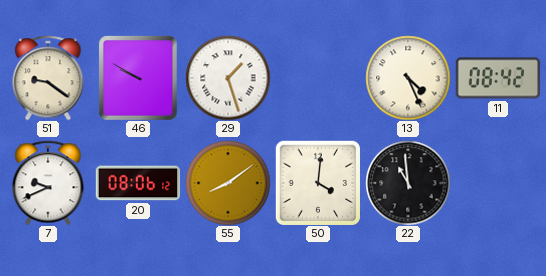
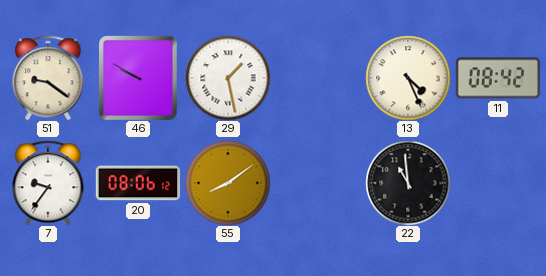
29: 1:27 -> 1:28 (228, 78)
7: 9:41 -> 9:36 (48, 183)
50: 4:01 -> none (317, 182)
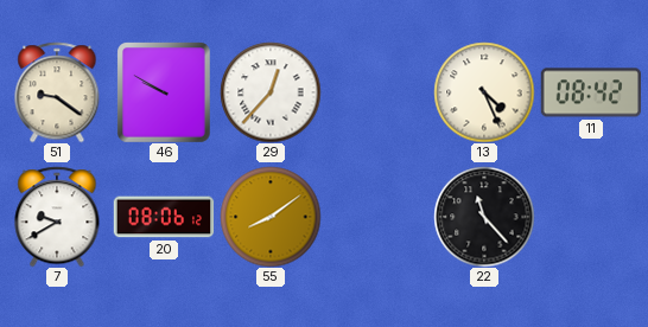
29: 1:28 -> 12:37 (271, 92)
7: 9:36 -> 9:40 (57, 217)
22: 10:59 -> 11:23 (484, 217)
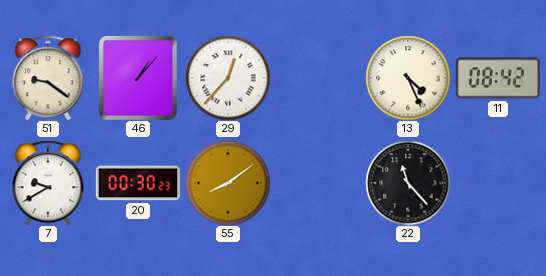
46: 9:50 -> 1:07 (139, 78)
20: 08:06 -> 00:30 (138, 183)
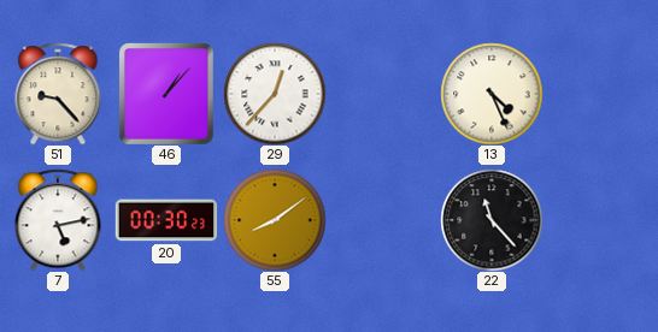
51: 9:21 -> 9:23 (58, 94)
11: 08:42 -> none (497, 78)
7: 9:40 -> 5:13 (58, 220)
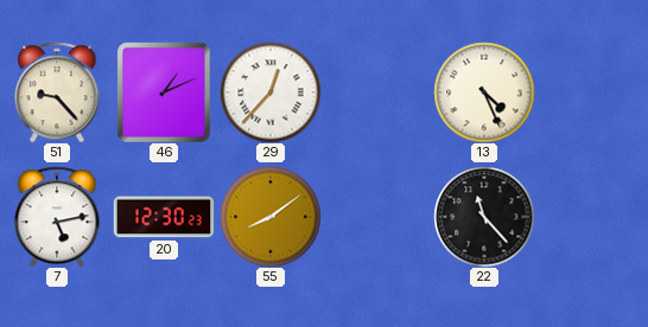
46: 1:07 -> 1:11 (165, 92)
20: 00:30 -> 12:30 (164, 217)
